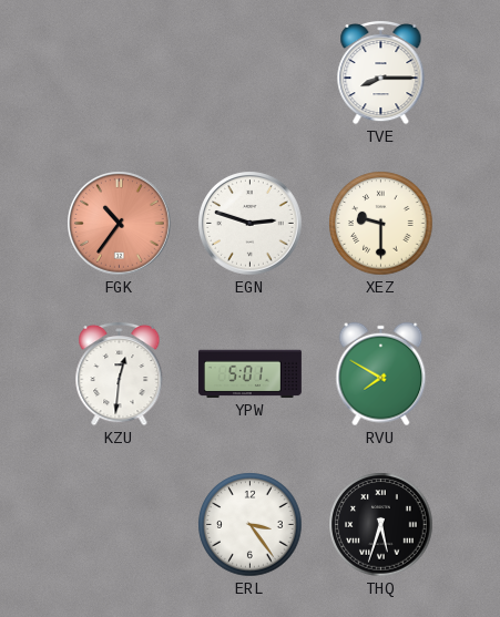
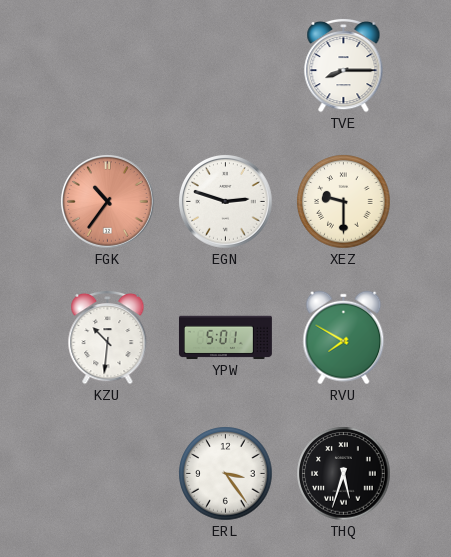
KZU: 12:31 -> 10:31 (108, 337)
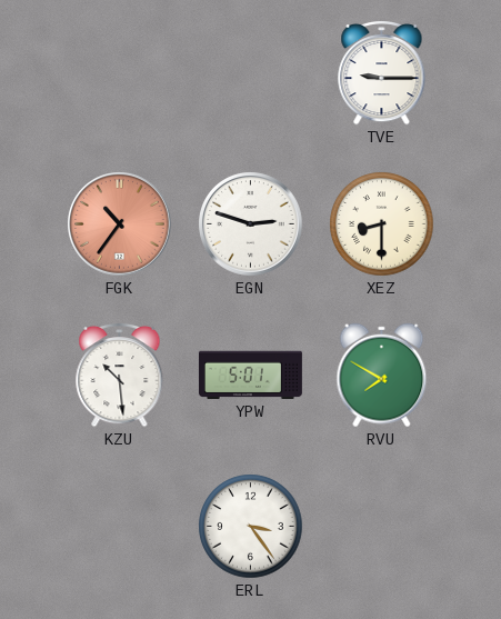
TVE: 8:15 -> 9:15 (382, 72)
XEZ: 9:30 -> 8:30 (382, 224)
KZU: 10:31 -> 10:29 (120, 375)
THQ: 5:33 -> none (344, 474)
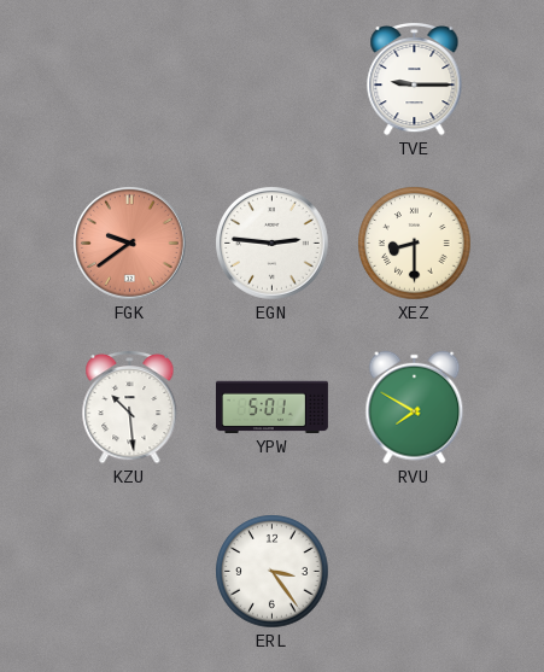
FGK: 10:36 -> 9:39 (130, 244)
EGN: 2:48 -> 2:46 (273, 244)
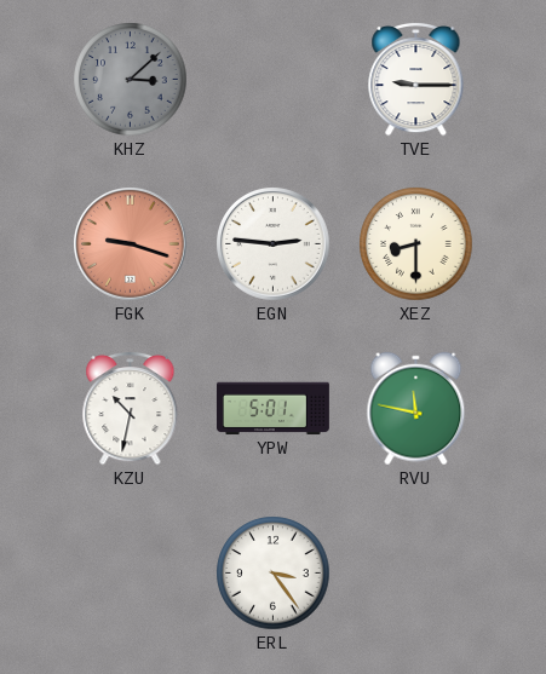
KHZ: none -> 3:08 (131, 80)
FGK: 9:39 -> 9:18 (131, 244)
KZU: 10:29 -> 10:32 (131, 408)
RVU: 7:50 -> 11:47 (416, 409)
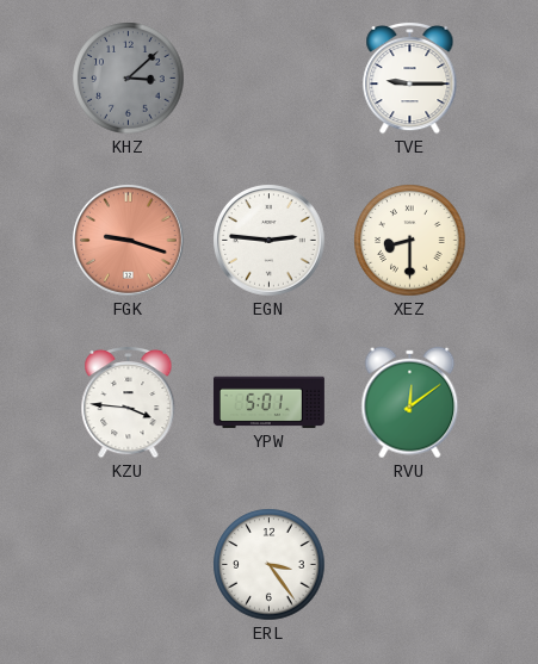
KZU: 10:32 -> 3:46 (129, 402)
RVU: 11:47 -> 12:09 (410, 403)
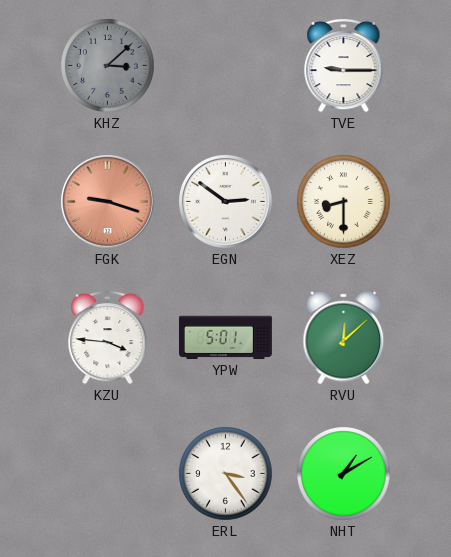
EGN: 2:46 -> 2:51 (226, 202)
RVU: 12:09 -> 12:08 (344, 338)
NHT: none -> 1:10 (344, 474)
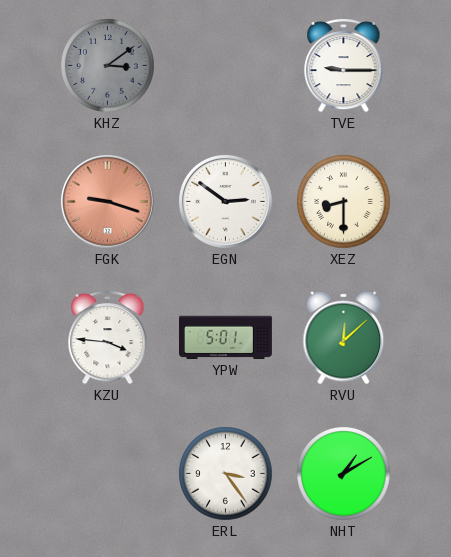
KHZ: 3:08 -> 3:09 (108, 66)
